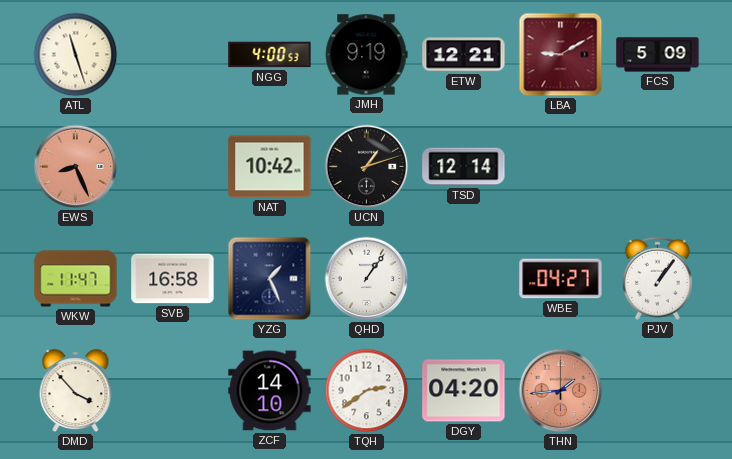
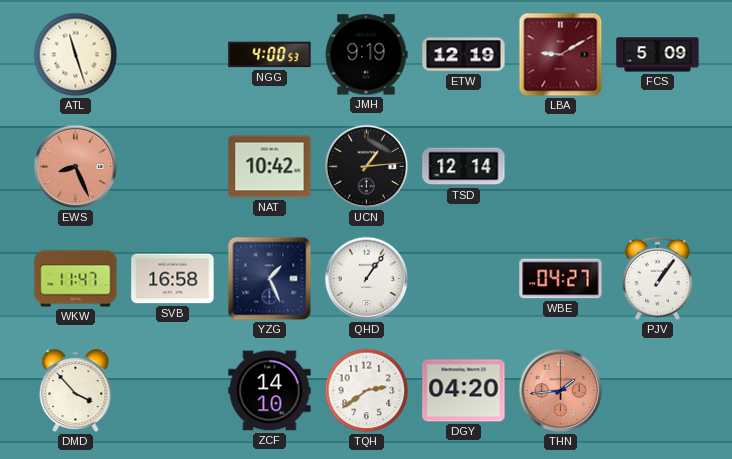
ETW: 12:21 -> 12:19 (464, 55)
UCN: 1:12 -> 1:14 (367, 167)
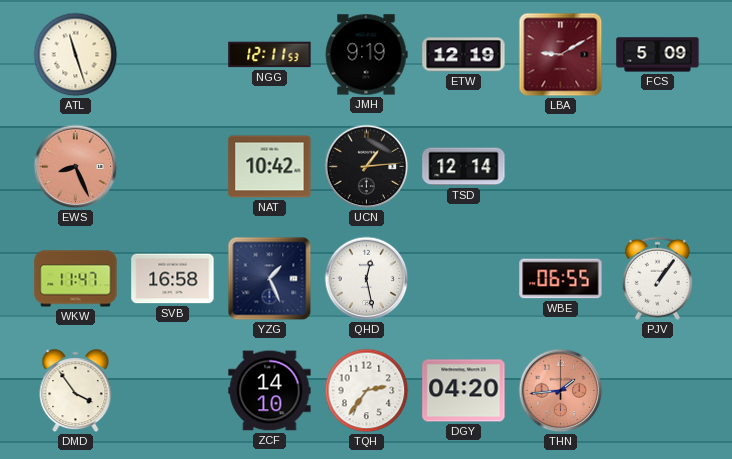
NGG: 4:00 -> 12:11 (270, 55)
QHD: 1:06 -> 12:28 (367, 279)
WBE: 04:27 -> 06:55 (561, 279)
DMD: 3:53 -> 3:54 (76, 391)
TQH: 2:39 -> 2:36 (367, 391)
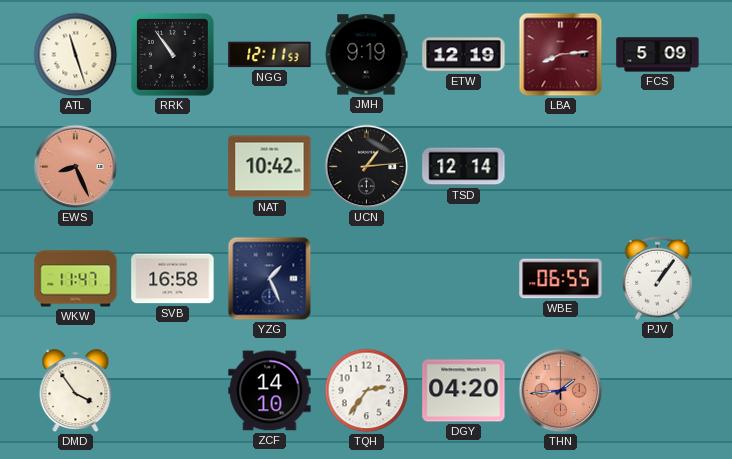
RRK: none -> 10:54 (173, 55)
LBA: 9:10 -> 8:14 (561, 55)
QHD: 12:28 -> none (367, 279)
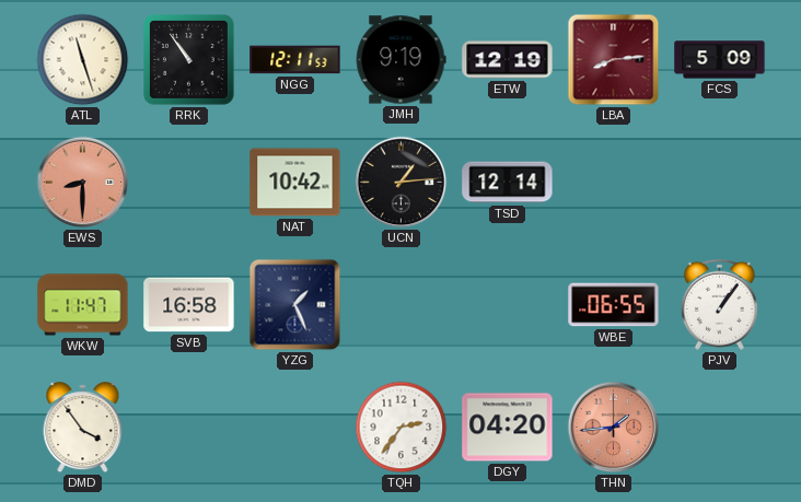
EWS: 8:26 -> 8:30 (83, 183)
ZCF: 14:10 -> none (270, 391)
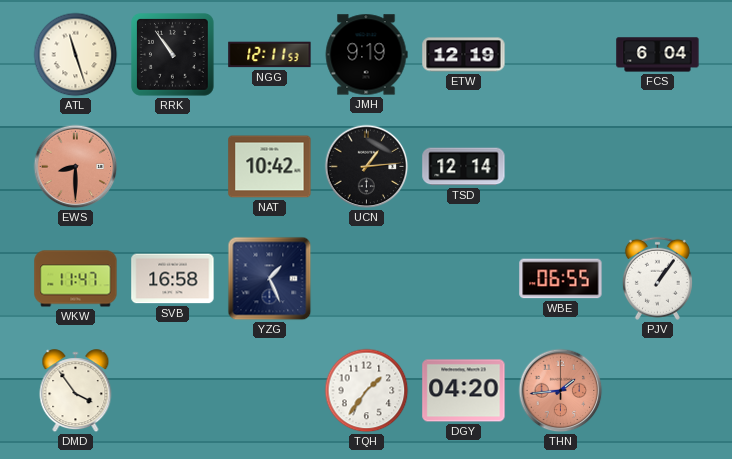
LBA: 8:14 -> none (614, 60)
FCS: 5:09 -> 6:04 (658, 55)
TQH: 2:36 -> 1:36 (367, 391)
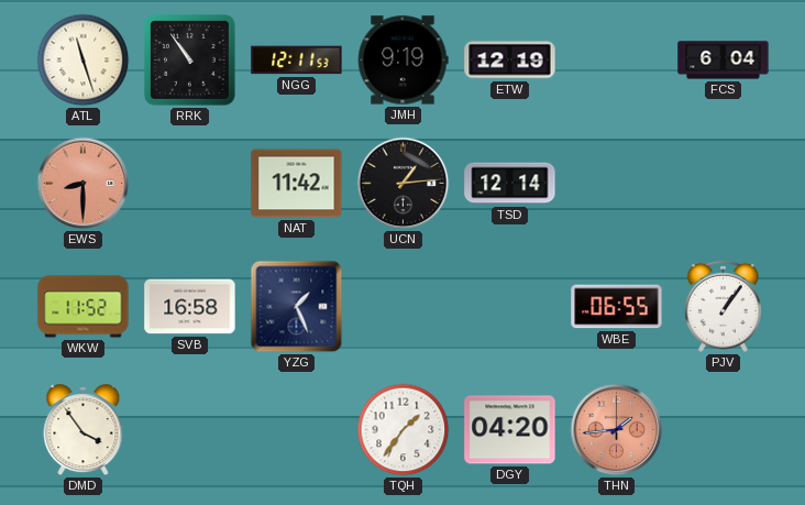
NAT: 10:42 -> 11:42 (297, 184)
WKW: 11:47 -> 11:52 (84, 307)
